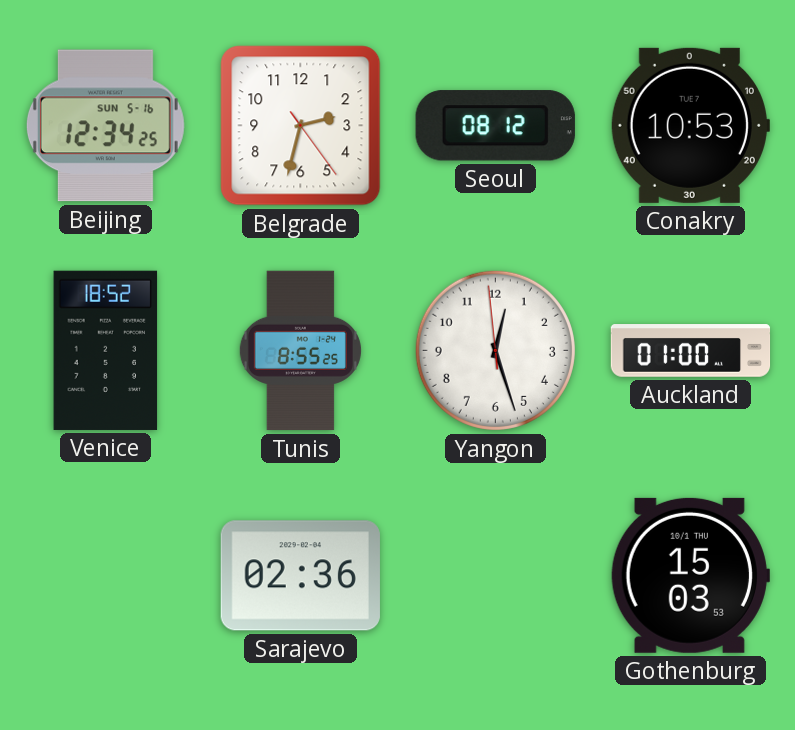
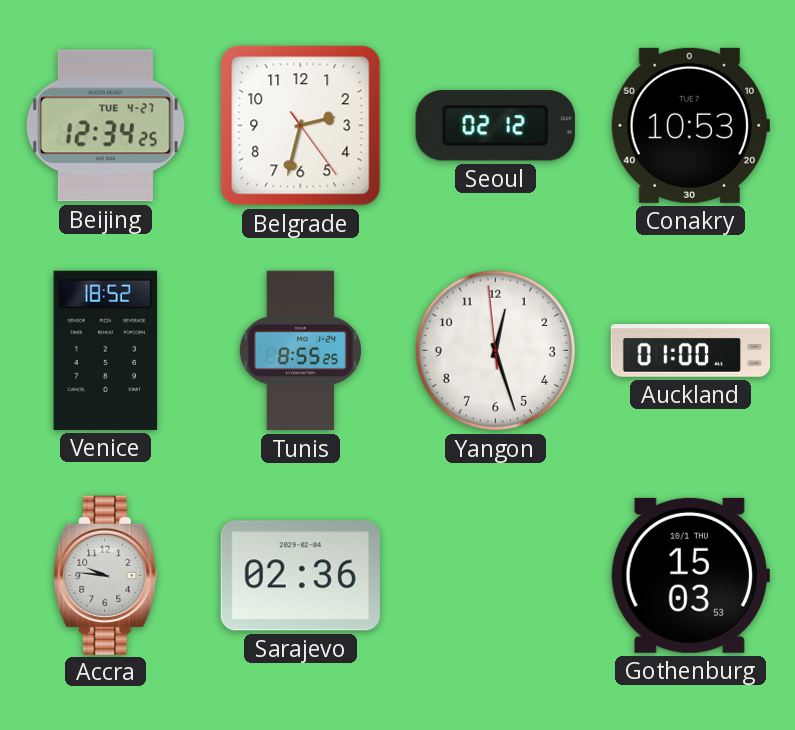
Beijing date: SUN 5-16 -> TUE 4-27 (105, 126)
Seoul: 08:12 -> 02:12 (495, 126)
Accra: none -> 9:46 (106, 575)
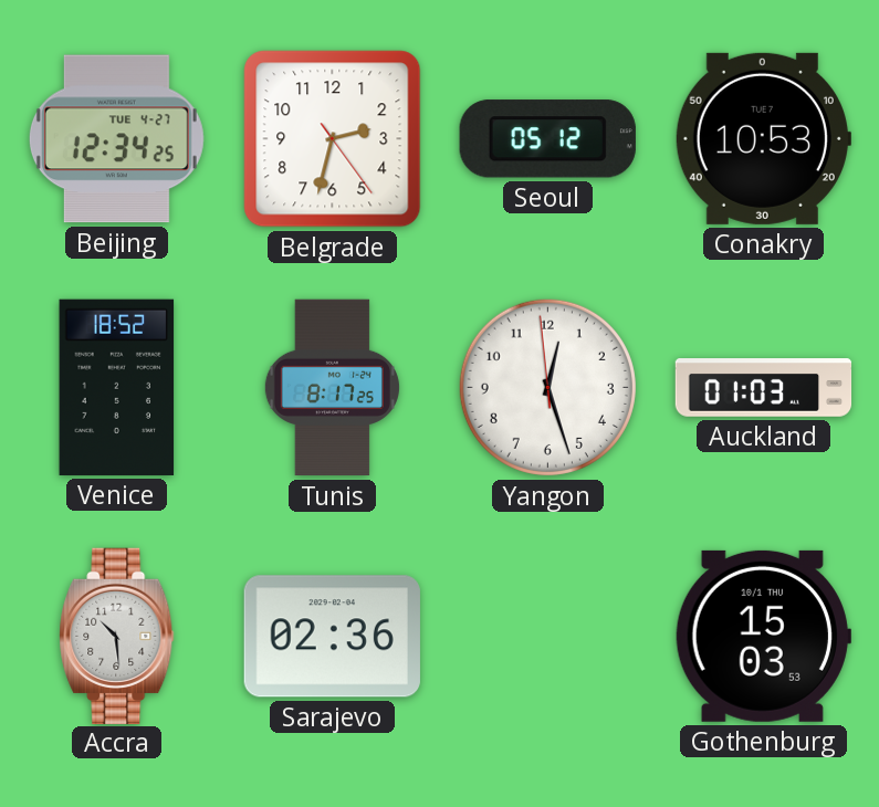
Seoul: 02:12 -> 05:12 (547, 139)
Tunis: 8:55 -> 8:17 (332, 388)
Auckland: 01:00 -> 01:03 (764, 388)
Accra: 9:46 -> 10:29 (117, 636)
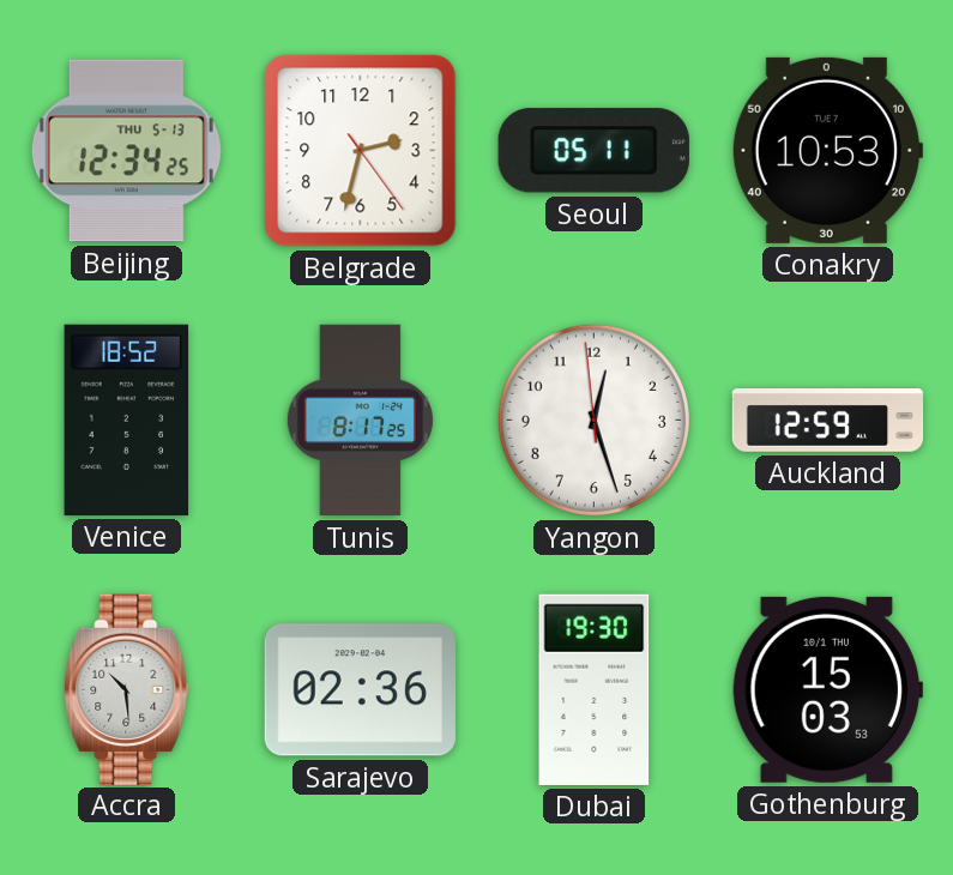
Beijing date: TUE 4-27 -> THU 5-13 (126, 151)
Seoul: 05:12 -> 05:11 (593, 151)
Auckland: 01:03 -> 12:59 (828, 421)
Dubai: none -> 19:30 (595, 689)
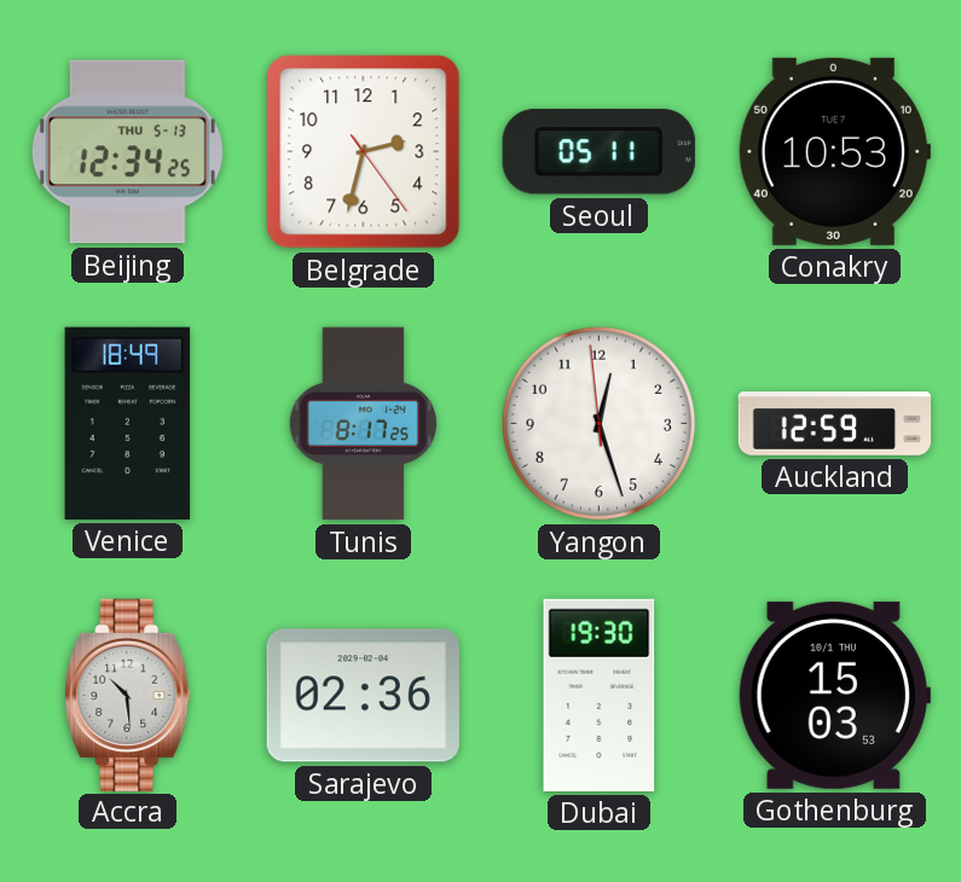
Venice: 18:52 -> 18:49 (128, 423)
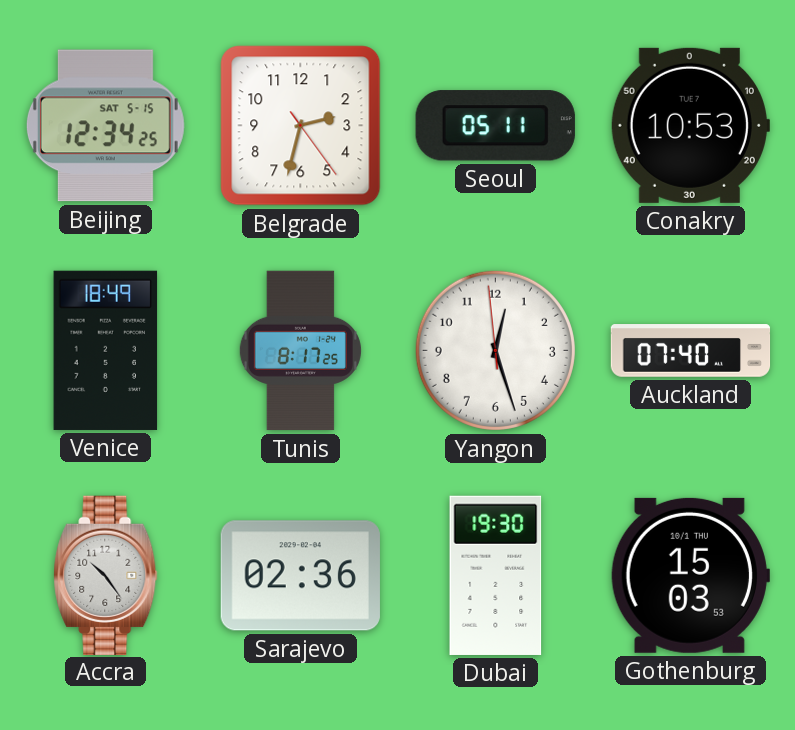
Beijing date: THU 5-13 -> SAT 5-15 (105, 126)
Auckland: 12:59 -> 07:40 (691, 351)
Accra: 10:29 -> 10:24 (106, 575)
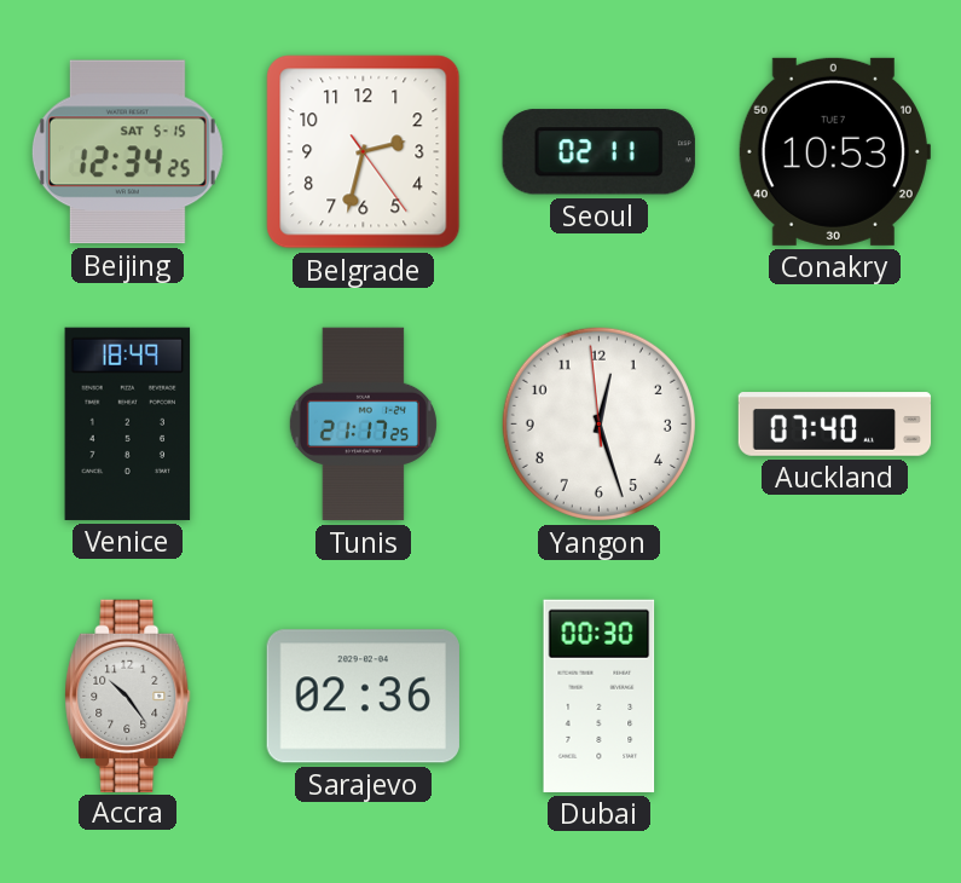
Seoul: 05:11 -> 02:11 (598, 152)
Tunis: 8:17 -> 21:17 (363, 425)
Dubai: 19:30 -> 00:30 (600, 696)
Gothenburg: 15:03 -> none (690, 575)
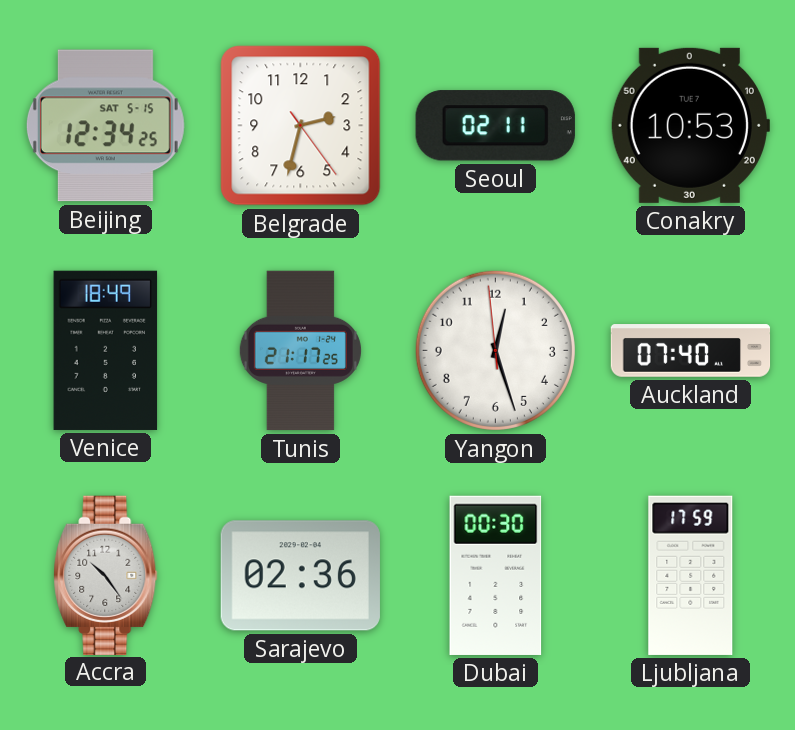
Ljubljana: none -> 17:59 (691, 575)
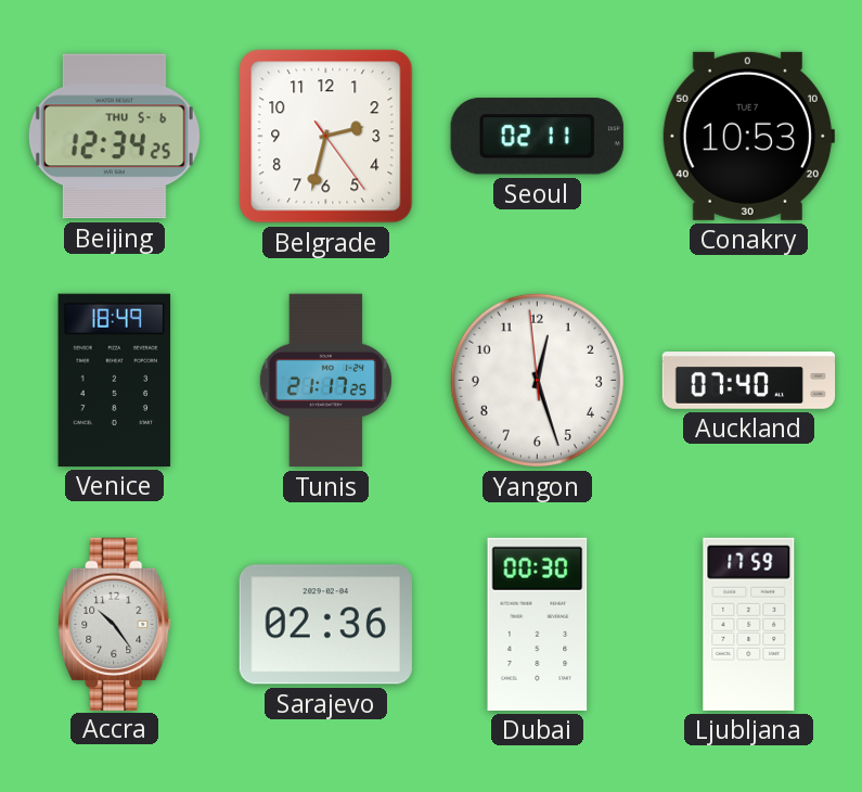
Beijing date: SAT 5-15 -> THU 5-6 (114, 137)
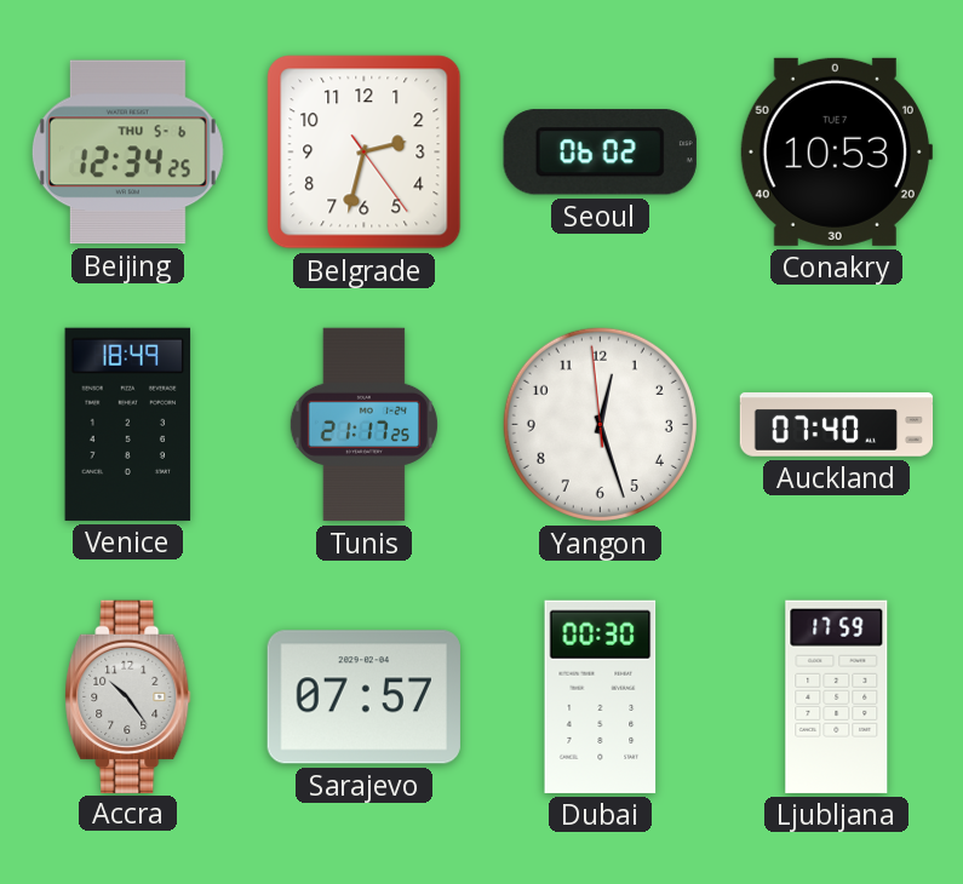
Seoul: 02:11 -> 06:02 (600, 153)
Sarajevo: 02:36 -> 07:57 (363, 698)
